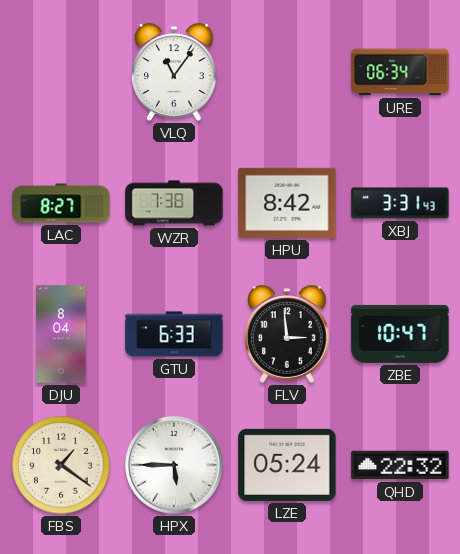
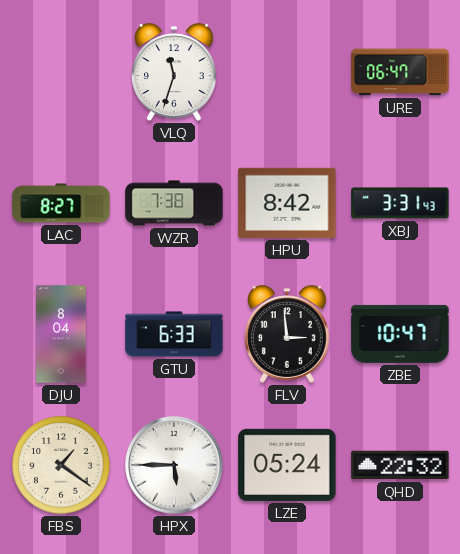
VLQ: 11:06 -> 11:33 (175, 72)
URE: 06:34 -> 06:47 (400, 72)
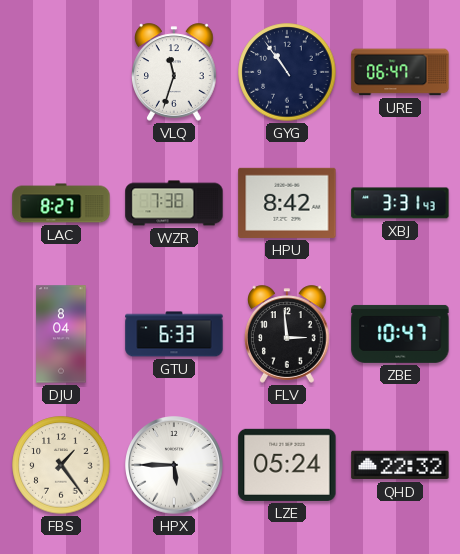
GYG: none -> 10:54 (287, 72)
FBS: 1:21 -> 1:24 (61, 465)
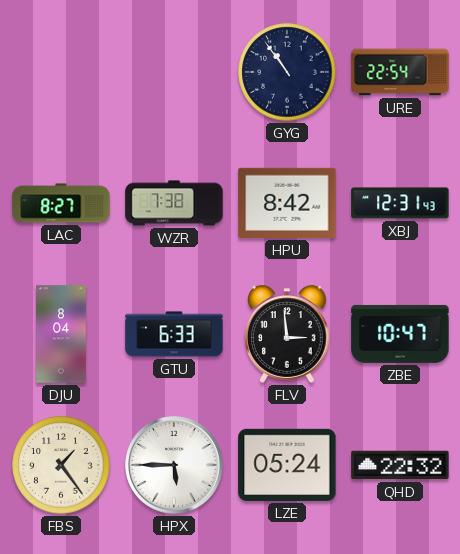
VLQ: 11:33 -> none (175, 72)
URE: 06:47 -> 22:54 (400, 72)
XBJ: 3:31 -> 12:31 (400, 203)
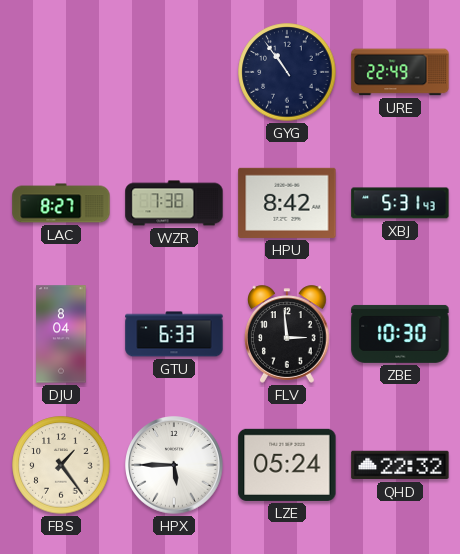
URE: 22:54 -> 22:49 (400, 72)
XBJ: 12:31 -> 5:31 (400, 203)
ZBE: 10:47 -> 10:30 (400, 334)
